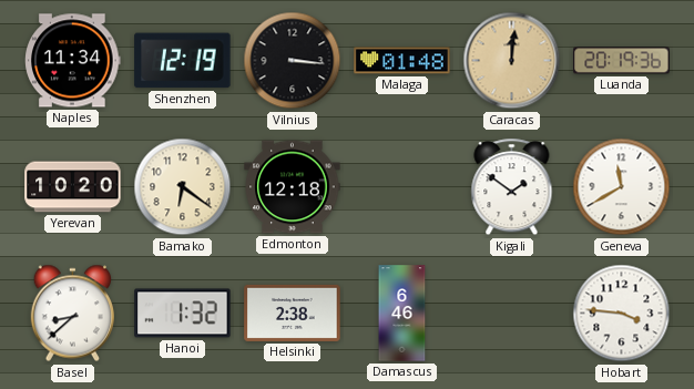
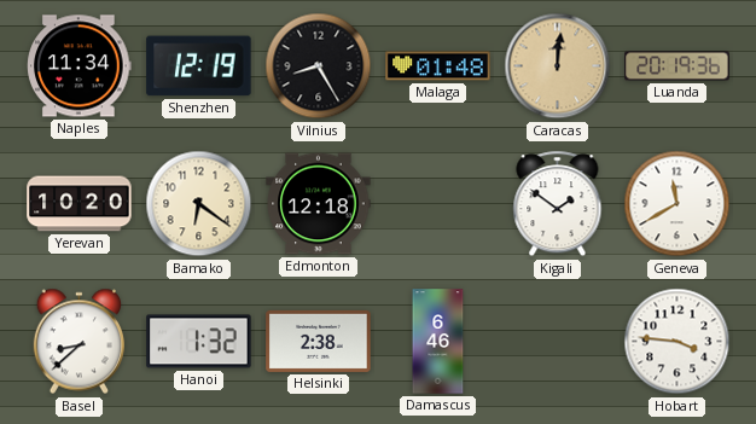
Vilnius: 3:16 -> 8:25 (319, 66)
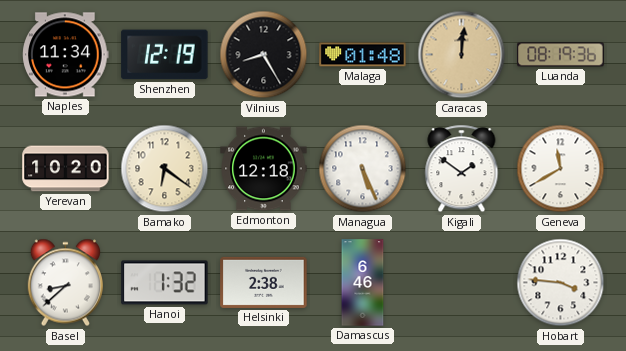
Luanda: 20:19 -> 08:19 (561, 55)
Managua: none -> 5:26 (363, 169)
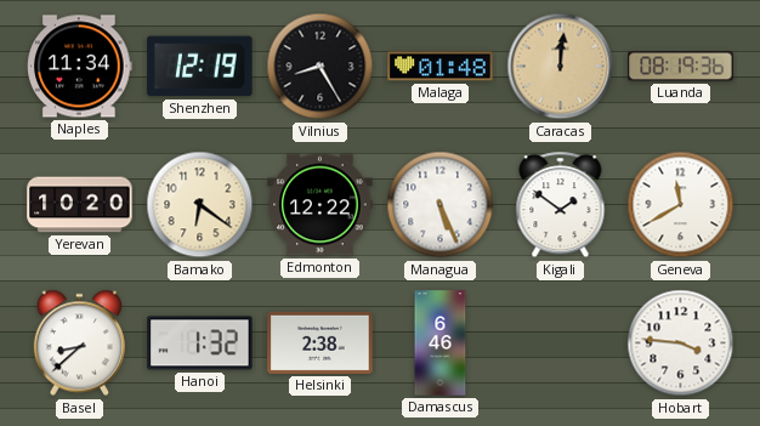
Edmonton: 12:18 -> 12:22 (321, 205)
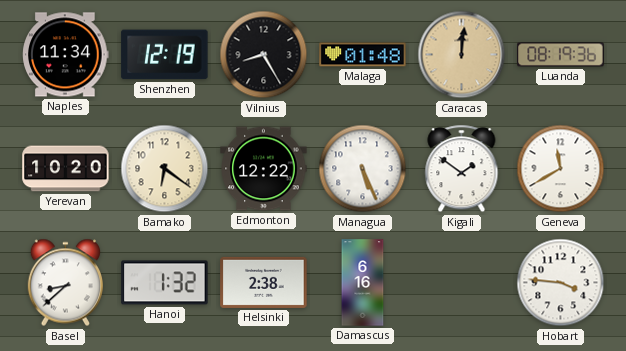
Damascus: 6:46 -> 6:16 (363, 283)
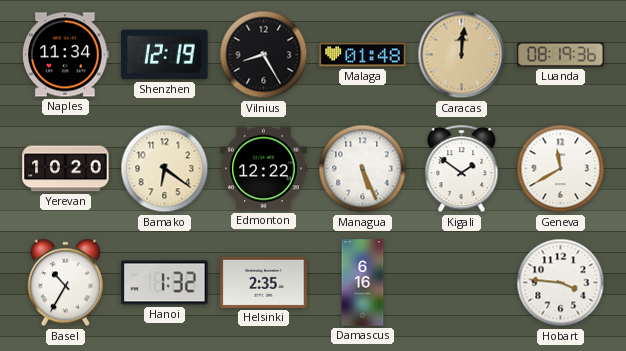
Basel: 8:38 -> 10:35 (65, 283)
Helsinki: 2:38 -> 2:35 (264, 282)
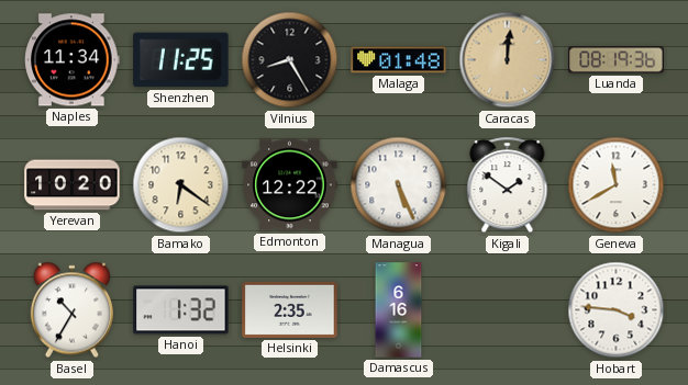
Shenzhen: 12:19 -> 11:25 (181, 60)
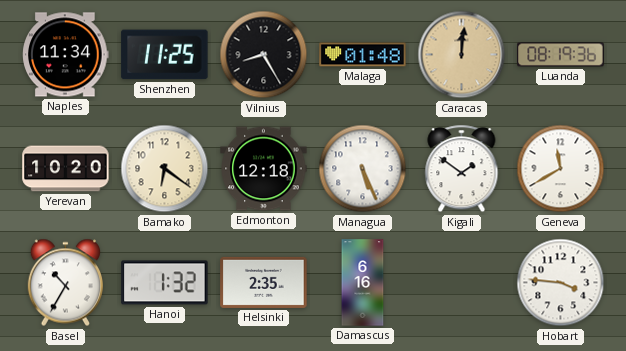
Edmonton: 12:22 -> 12:18 (264, 169)
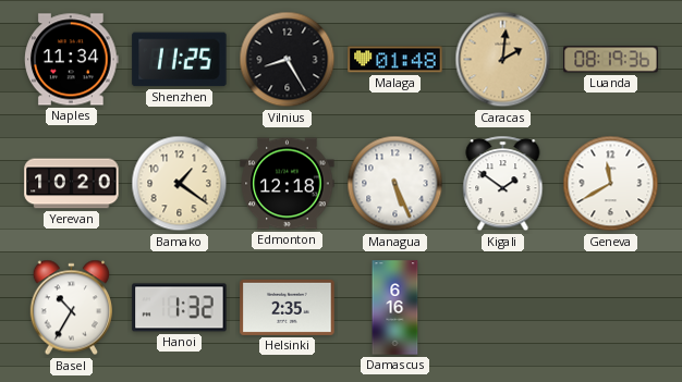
Caracas: 12:01 -> 2:01 (503, 60)
Bamako: 6:21 -> 1:21 (180, 184)
Hobart: 3:46 -> none (561, 283)
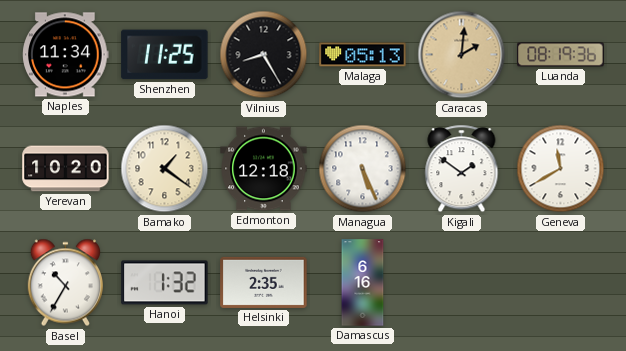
Malaga: 01:48 -> 05:13 (363, 55)
